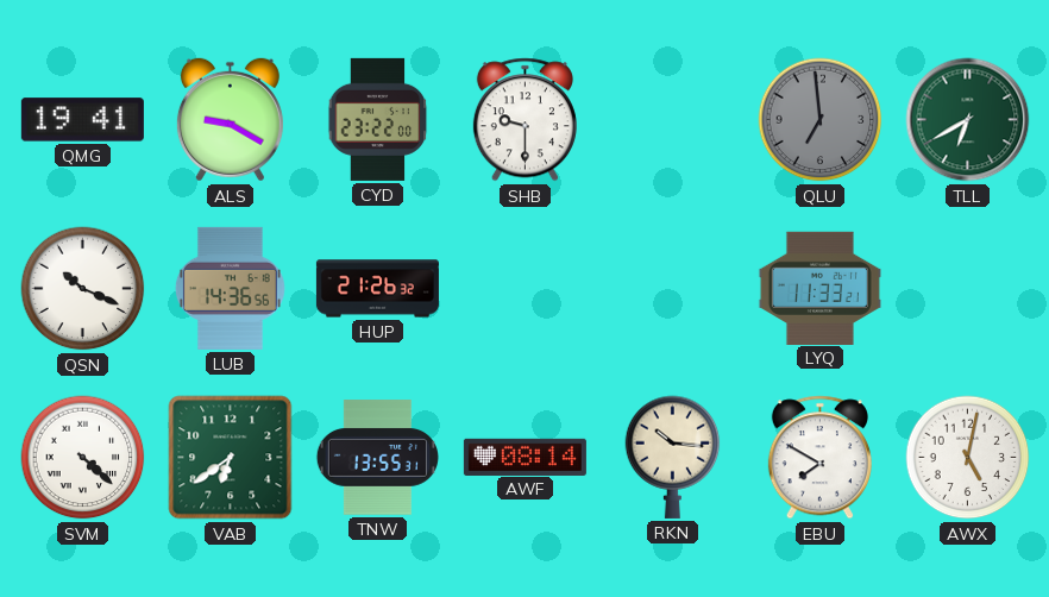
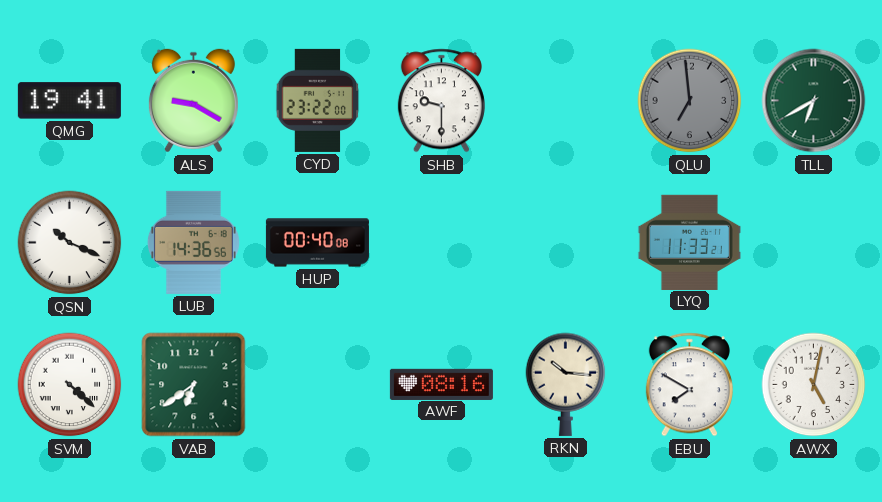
HUP: 21:26 -> 00:40 (317, 243)
TNW: 13:55 -> none (377, 458)
AWF: 08:14 -> 08:16 (441, 384)
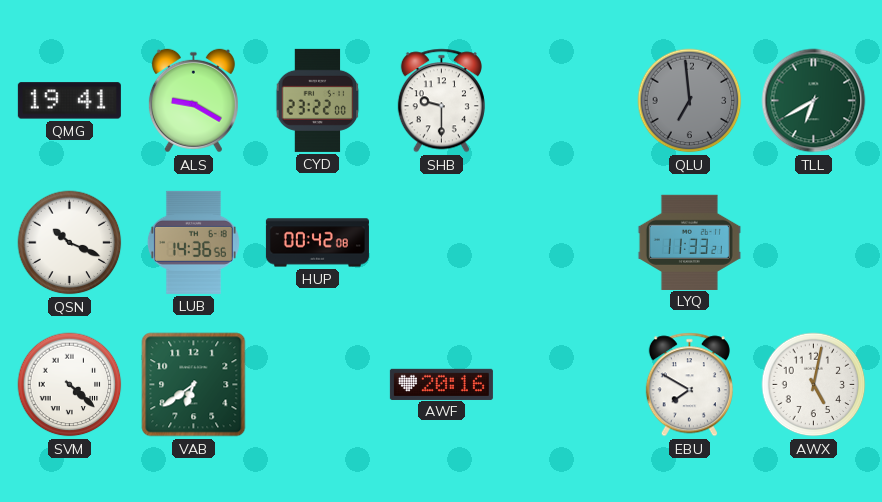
HUP: 00:40 -> 00:42 (317, 243)
AWF: 08:16 -> 20:16 (441, 384)
RKN: 10:16 -> none (566, 384)
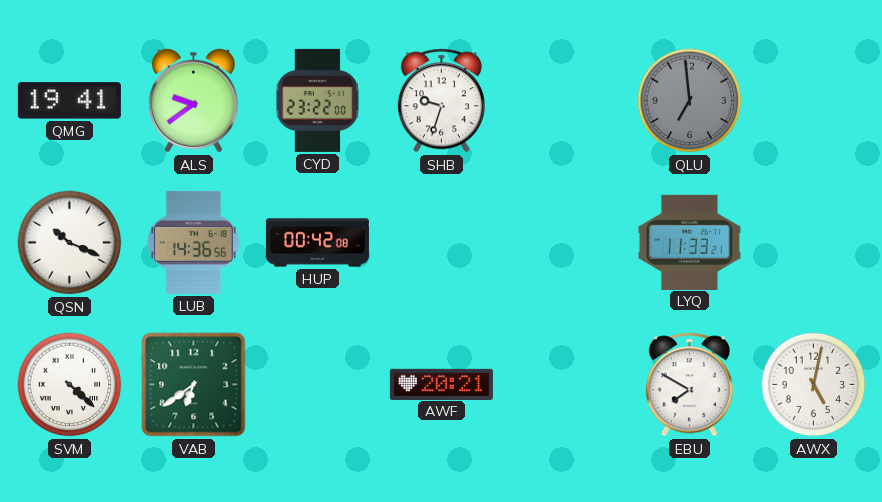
ALS: 9:20 -> 9:39 (193, 101)
SHB: 9:30 -> 9:33 (441, 101)
TLL: 6:40 -> none (814, 101)
AWF: 20:16 -> 20:21 (441, 384)
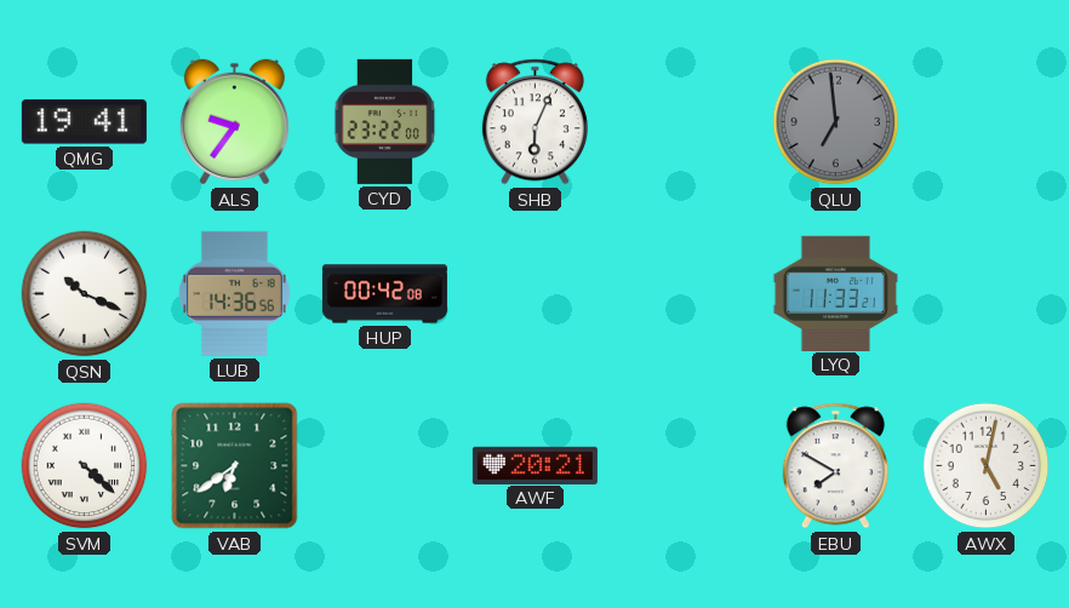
ALS: 9:39 -> 9:36 (234, 122)
SHB: 9:33 -> 6:04 (534, 122)
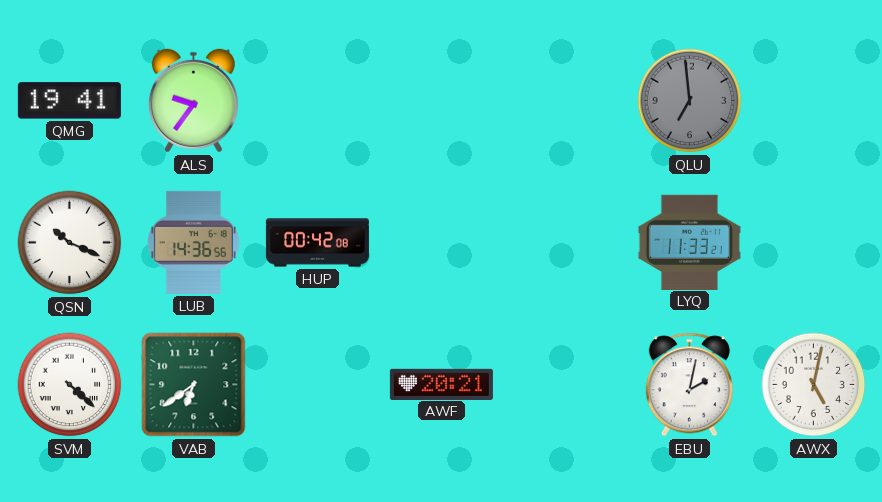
CYD: 23:22 -> none (385, 121)
SHB: 6:04 -> none (534, 122)
EBU: 7:50 -> 2:02 (689, 385)
